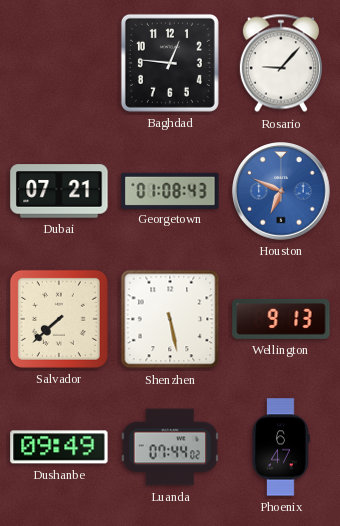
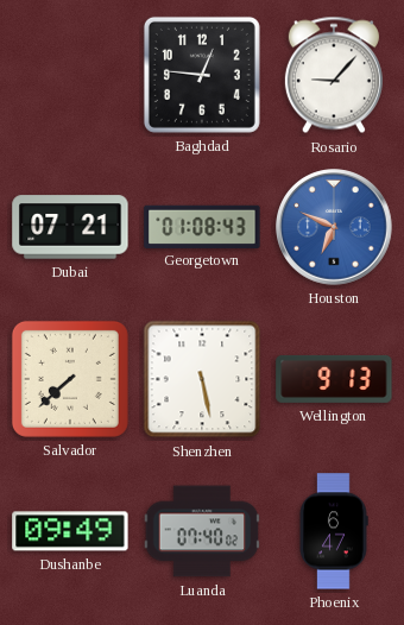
Luanda: 07:44 -> 07:40 (202, 531)
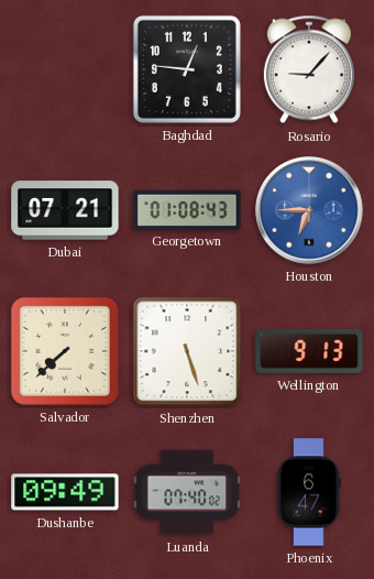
Houston: 6:49 -> 6:45 (309, 210)
Shenzhen: 5:28 -> 5:27 (187, 351)
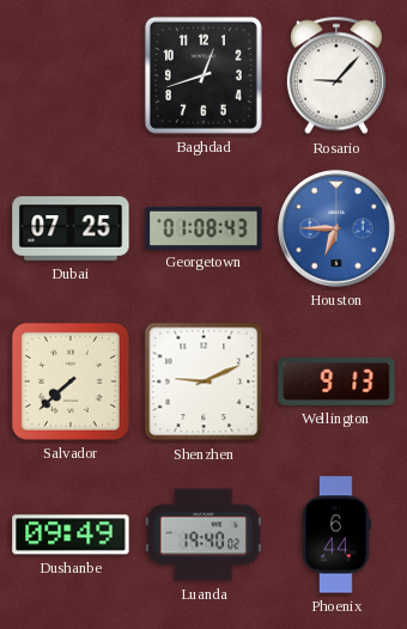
Baghdad: 12:46 -> 12:42 (203, 75)
Dubai: 07:21 -> 07:25 (71, 228)
Shenzhen: 5:27 -> 9:11 (203, 381)
Luanda: 07:40 -> 19:40 (203, 535)
Phoenix: 6:47 -> 6:44 (336, 535)
